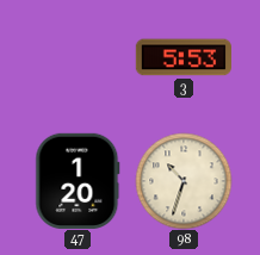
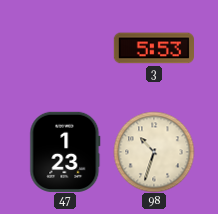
47: 1:20 -> 1:23 (65, 152)
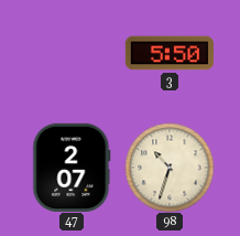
3: 5:53 -> 5:50 (168, 53)
47: 1:23 -> 2:07 (72, 168)
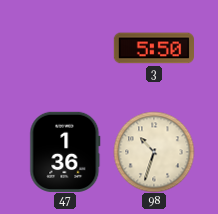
47: 2:07 -> 1:36 (65, 152)
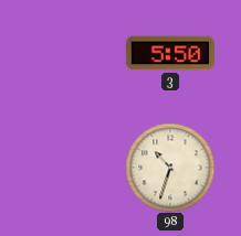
47: 1:36 -> none (65, 152)
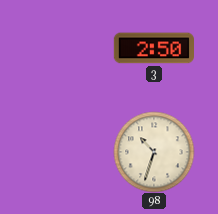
3: 5:50 -> 2:50 (153, 48)
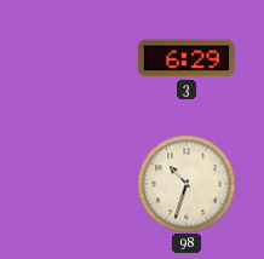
3: 2:50 -> 6:29 (185, 58)
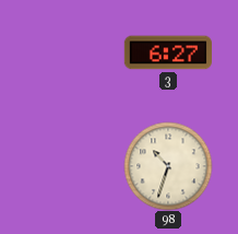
3: 6:29 -> 6:27 (167, 52)
